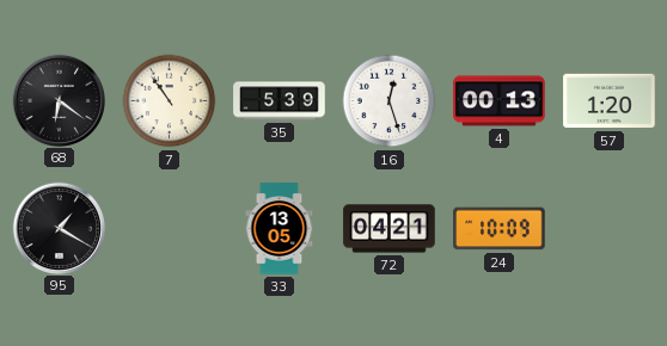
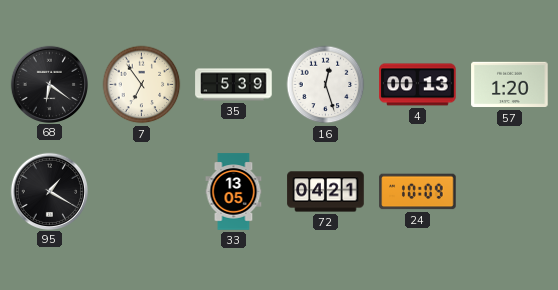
7: 10:54 -> 6:54 (142, 85)
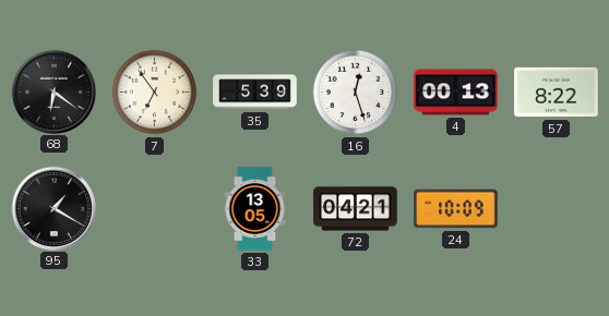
57: 1:20 -> 8:22 (557, 93)
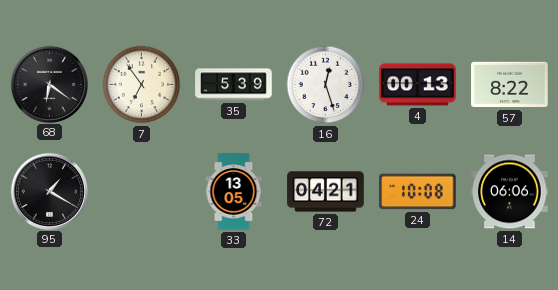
24: 10:09 -> 10:08 (418, 192)
14: none -> 06:06 (510, 192)
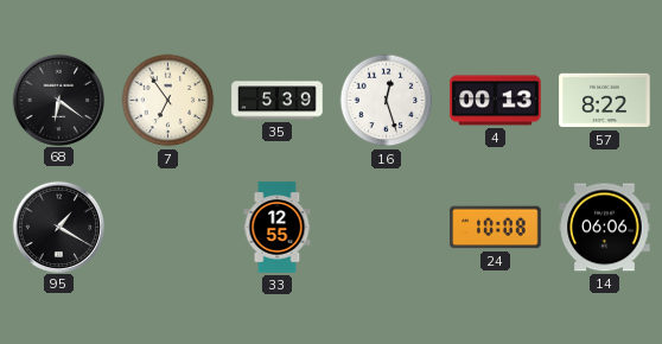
33: 13:05 -> 12:55 (278, 228)
72: 04:21 -> none (326, 192)
